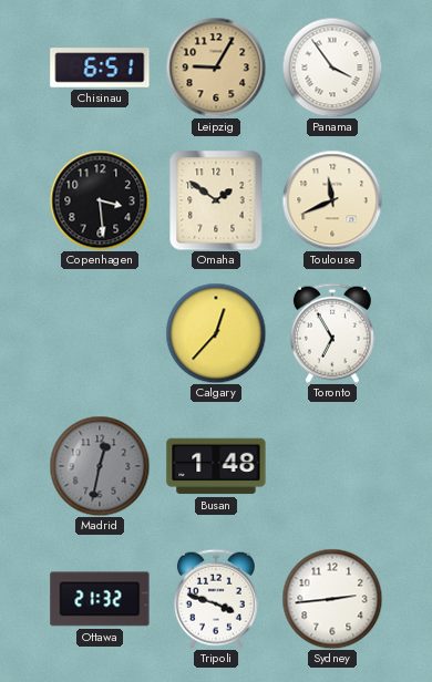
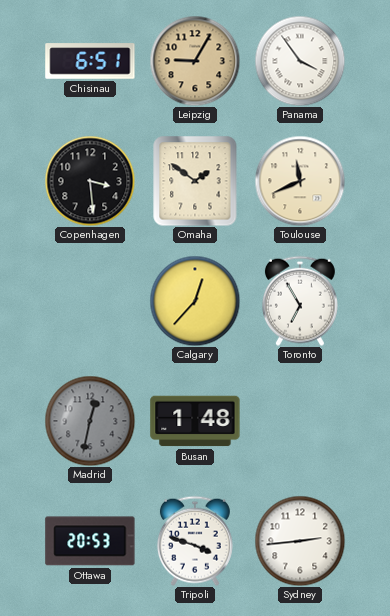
Ottawa: 21:32 -> 20:53 (90, 541)
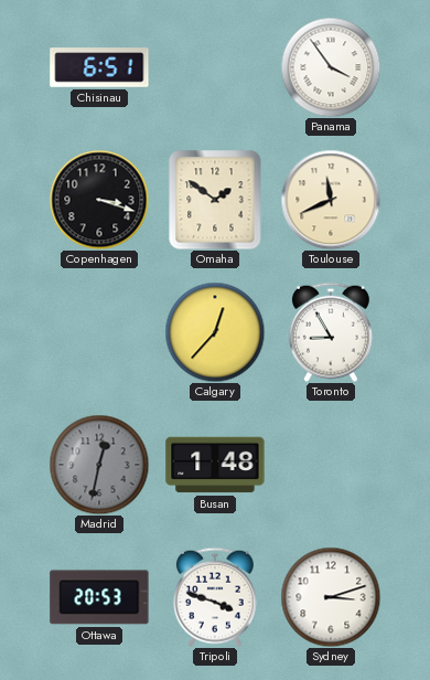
Leipzig: 9:05 -> none (195, 61)
Copenhagen: 3:29 -> 3:18 (99, 200)
Toronto: 6:55 -> 8:55 (331, 332)
Sydney: 2:44 -> 3:12 (331, 597)
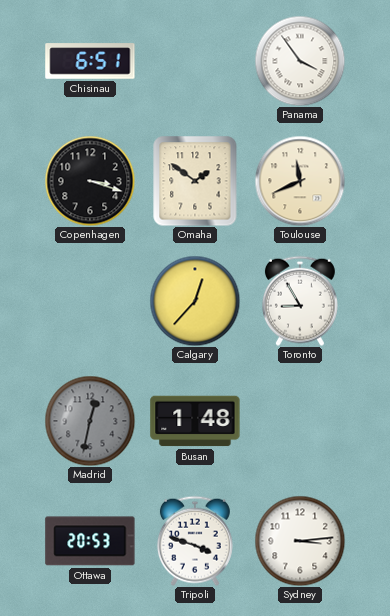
Sydney: 3:12 -> 3:14 (300, 541)
